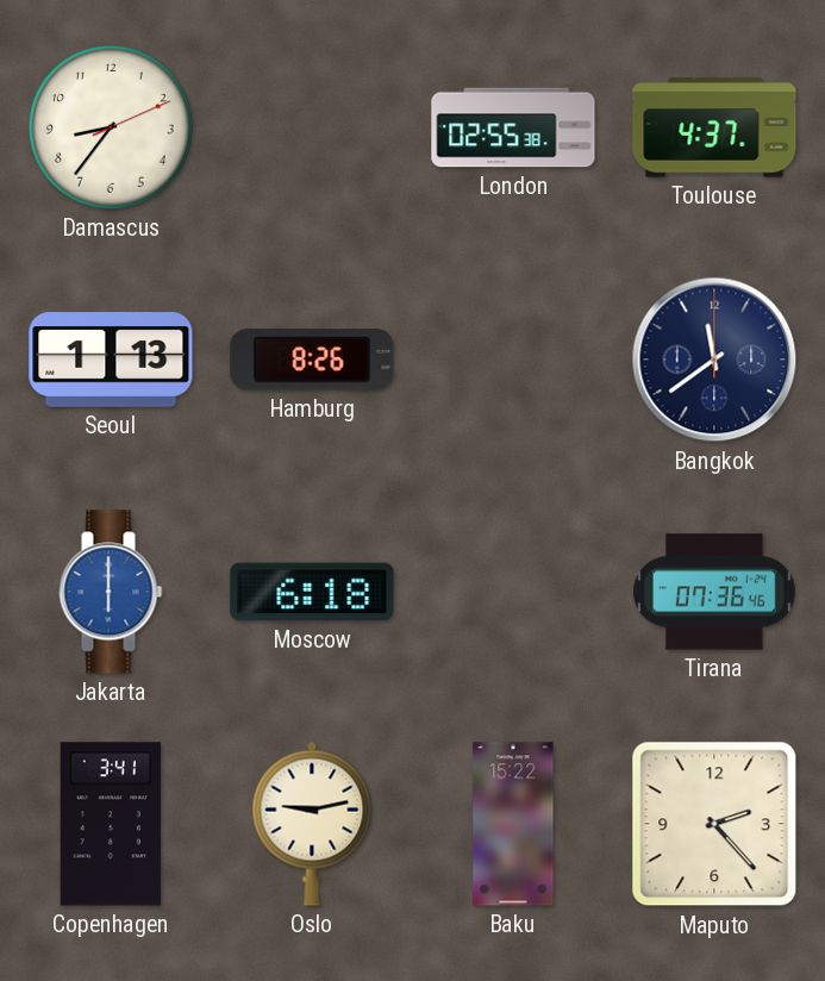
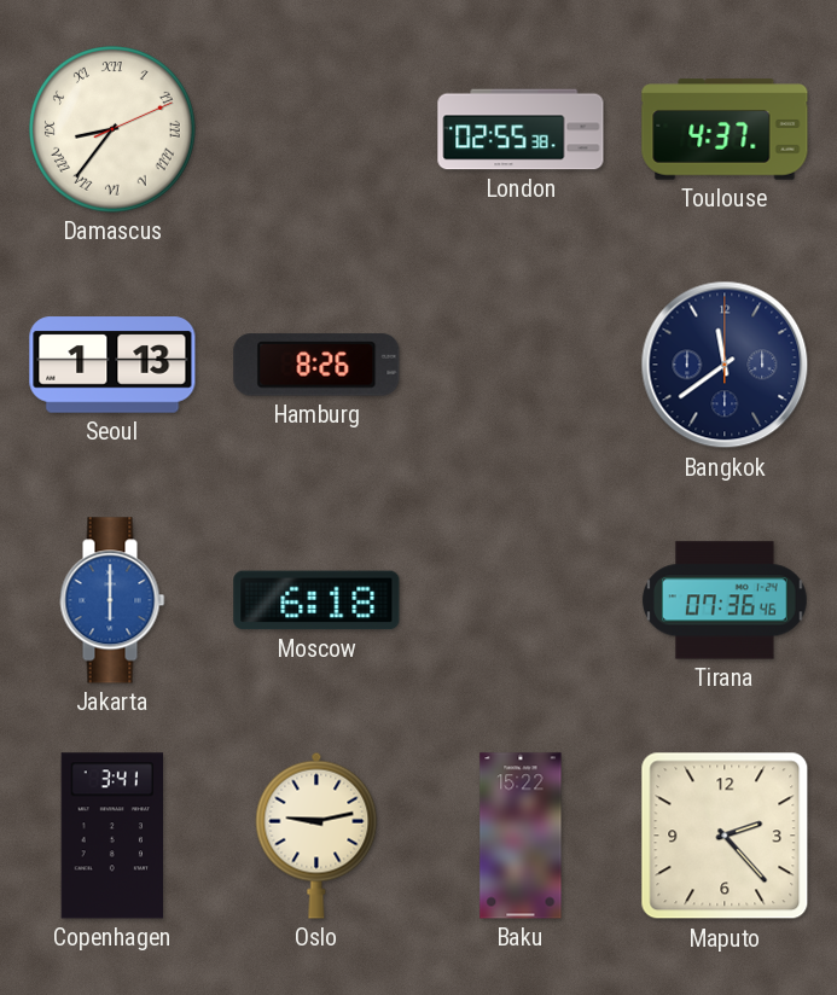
Damascus numerals: Arabic -> Roman (114, 130)
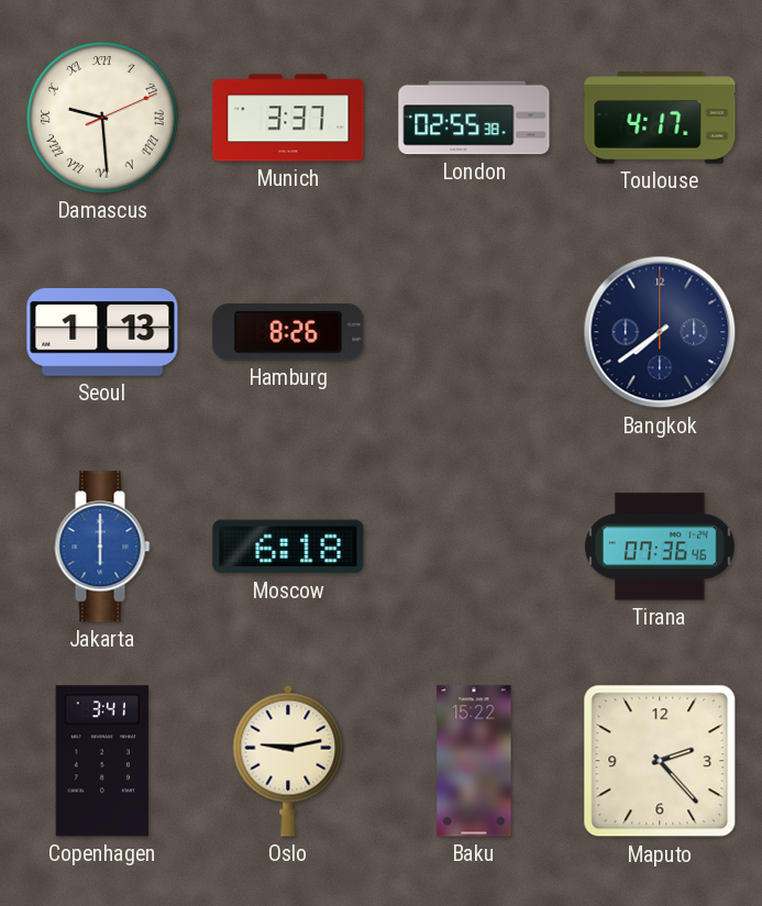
Damascus: 8:36 -> 9:29 (103, 119)
Munich: none -> 3:37 (288, 118)
Toulouse: 4:37 -> 4:17 (660, 118)
Bangkok: 11:39 -> 7:39 (660, 332)
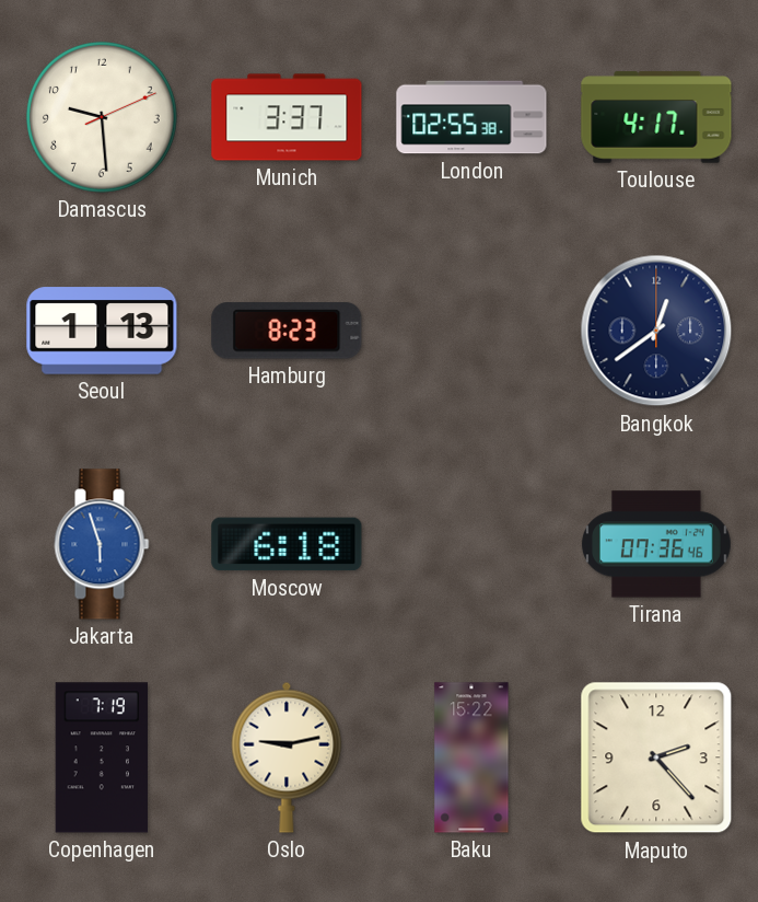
Damascus numerals: Roman -> Arabic (103, 118)
Hamburg: 8:26 -> 8:23 (287, 331)
Bangkok: 7:39 -> 12:39 (656, 331)
Jakarta: 6:00 -> 5:57 (102, 544)
Copenhagen: 3:41 -> 7:19 (102, 758)
